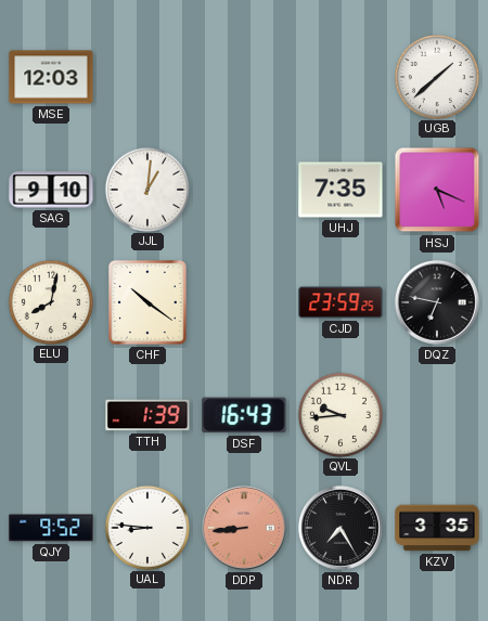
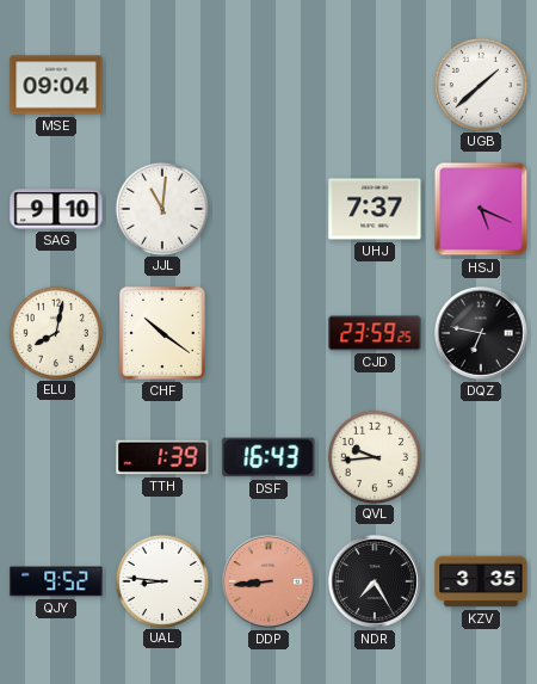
MSE: 12:03 -> 09:04 (56, 85)
JJL: 1:01 -> 11:01 (161, 208)
UHJ: 7:35 -> 7:37 (375, 209)
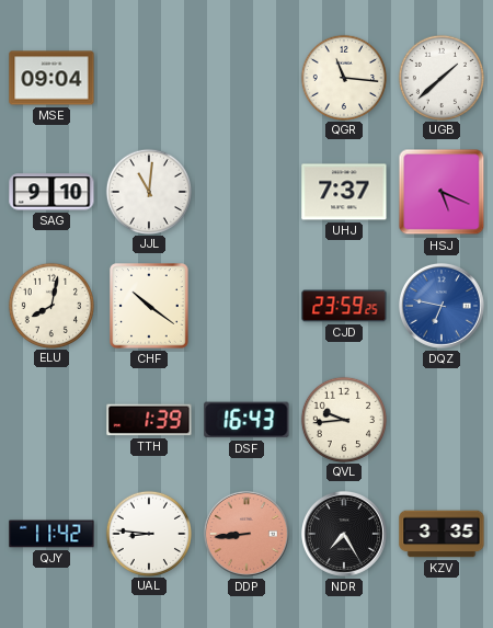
QGR: none -> 11:16 (343, 77)
DQZ dial: black -> blue (442, 306)
QJY: 9:52 -> 11:42 (51, 534)
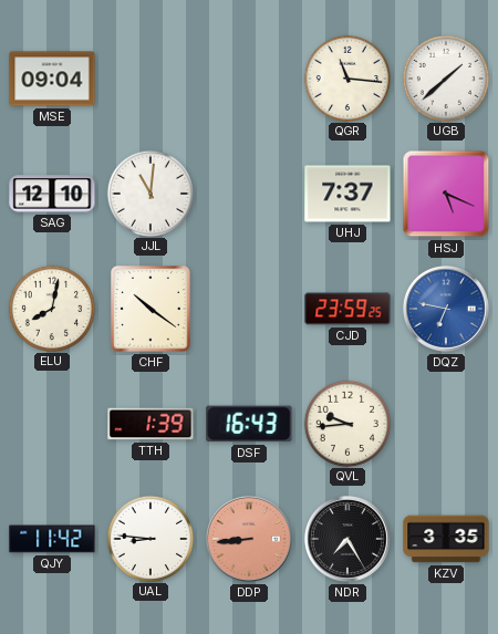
SAG: 9:10 -> 12:10 (52, 194)
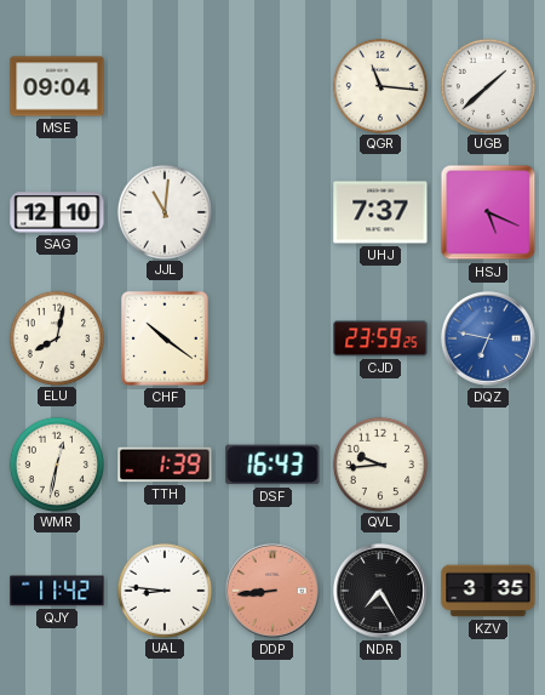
WMR: none -> 12:32 (56, 463)
